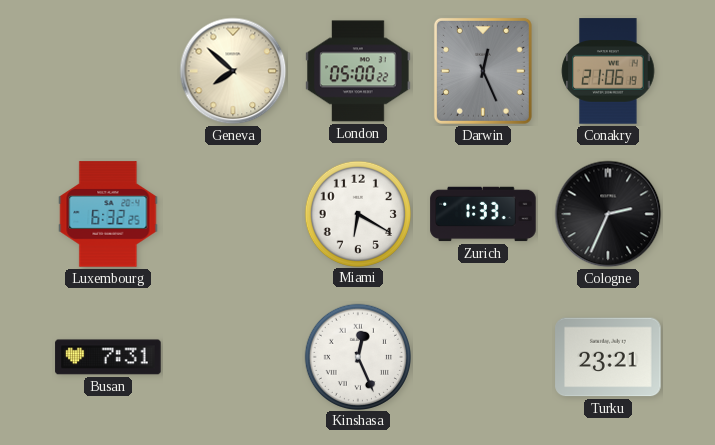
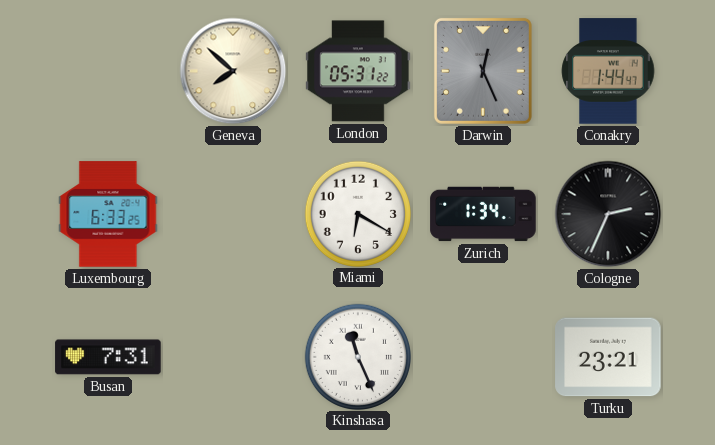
London: 05:00 -> 05:31 (358, 71)
Conakry: 21:06 -> 1:44 (608, 71)
Luxembourg: 6:32 -> 6:33 (108, 214)
Zurich: 1:33 -> 1:34 (483, 214)
Kinshasa: 12:26 -> 11:26 (357, 356)
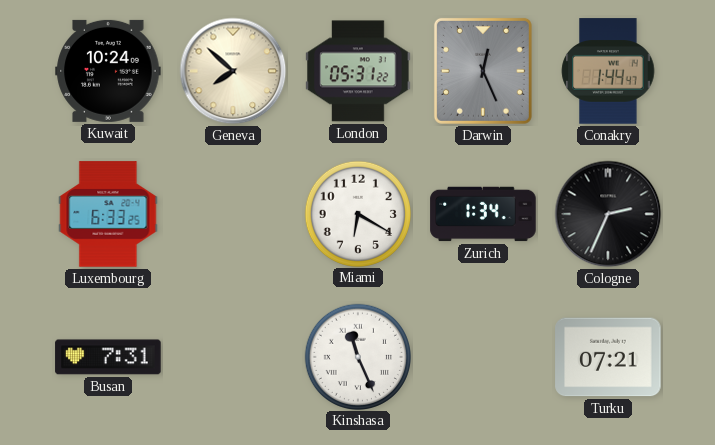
Kuwait: none -> 10:24 (108, 71)
Turku: 23:21 -> 07:21 (608, 357)
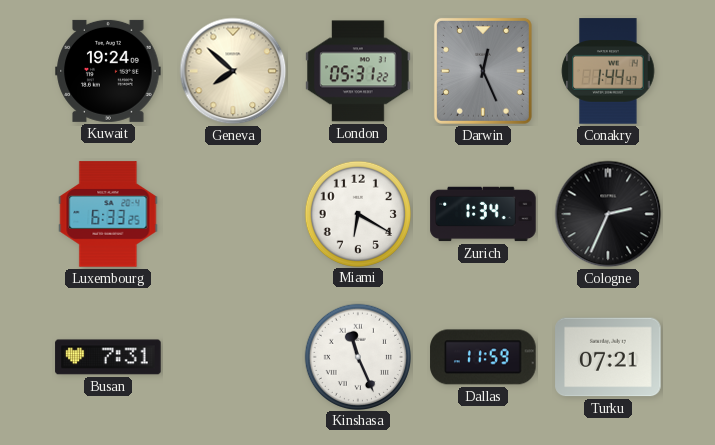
Kuwait: 10:24 -> 19:24 (108, 71)
Dallas: none -> 11:59 (483, 357)
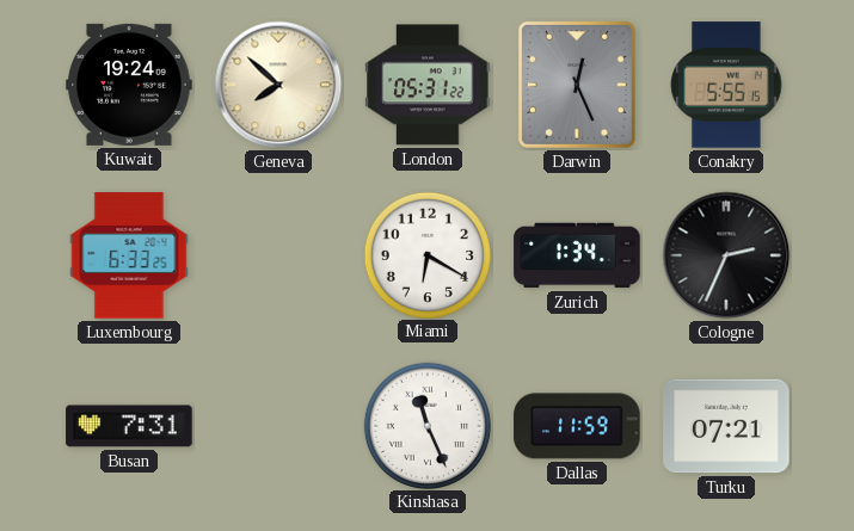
Conakry: 1:44 -> 5:55 (726, 85)
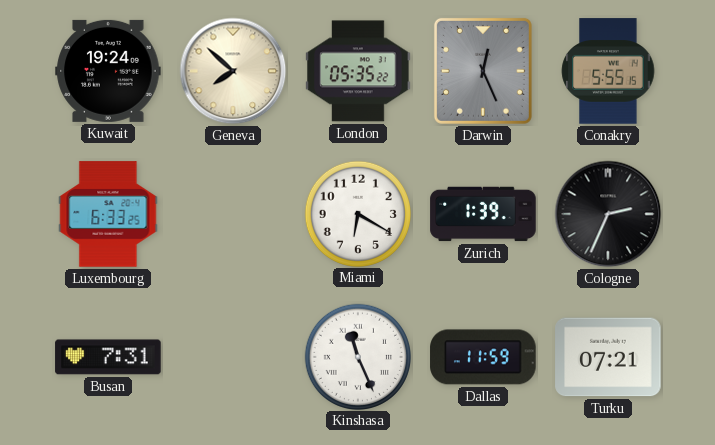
London: 05:31 -> 05:35 (358, 71)
Zurich: 1:34 -> 1:39 (483, 214)
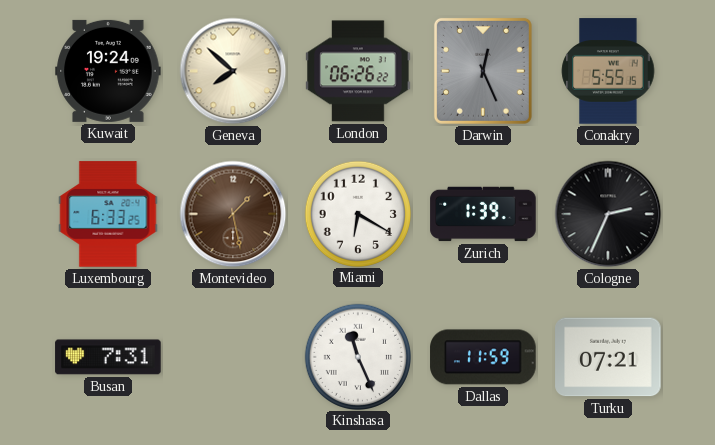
London: 05:35 -> 06:26 (358, 71)
Montevideo: none -> 1:28 (233, 214)
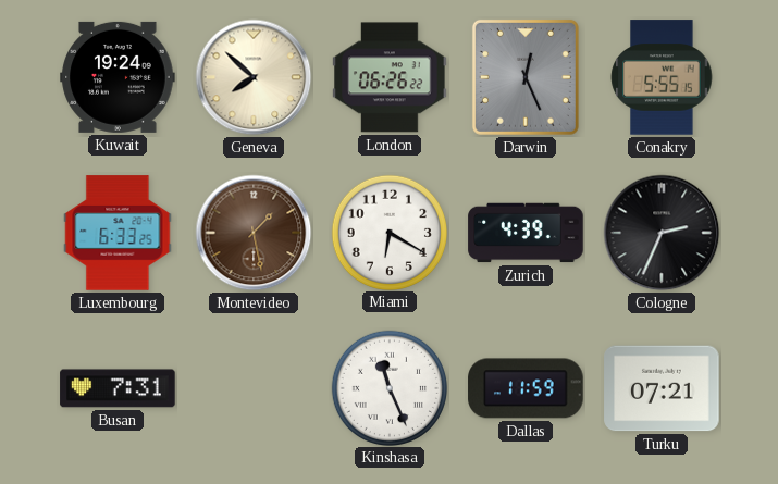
Zurich: 1:39 -> 4:39 (526, 233)
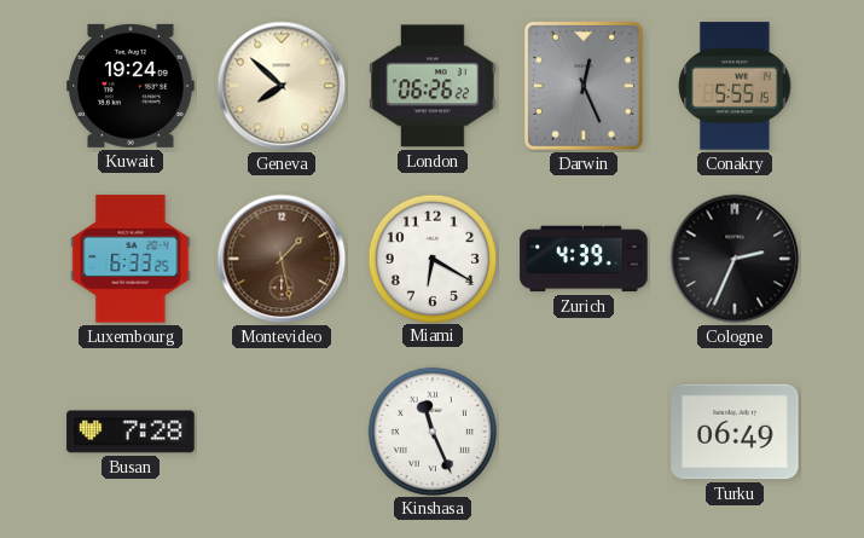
Busan: 7:31 -> 7:28 (131, 432)
Dallas: 11:59 -> none (526, 388)
Turku: 07:21 -> 06:49 (735, 432)
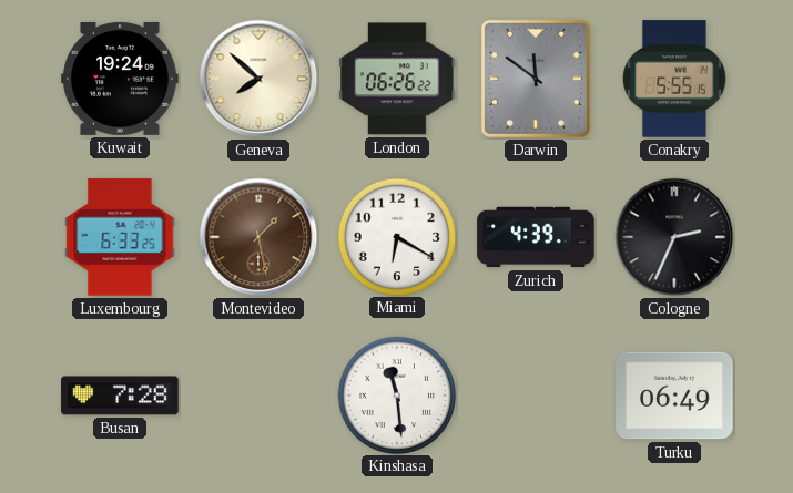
Darwin: 12:26 -> 11:51 (536, 79)
Kinshasa: 11:26 -> 11:29 (396, 394)
